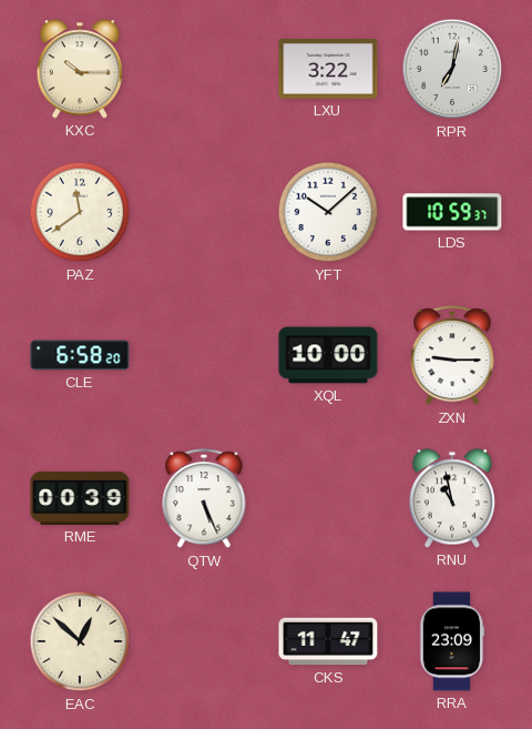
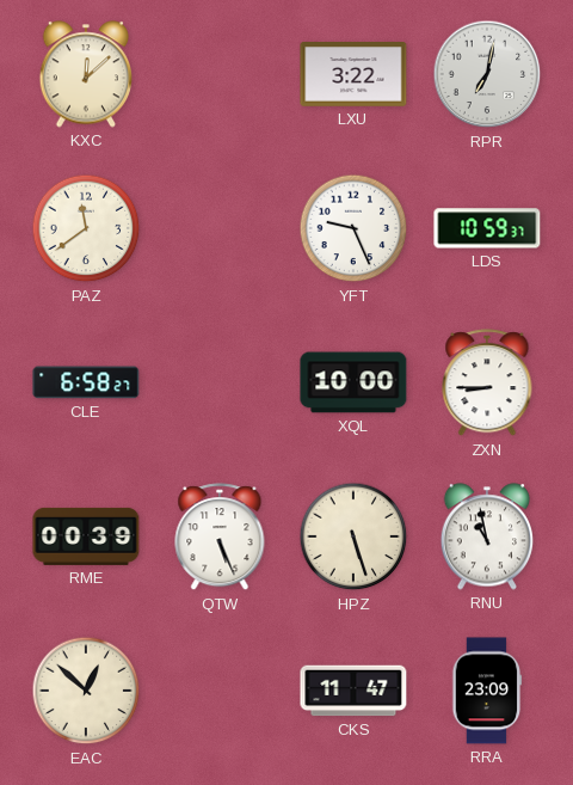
KXC: 10:15 -> 12:08 (86, 74)
YFT: 10:08 -> 9:26 (353, 228)
CLE: 6:58:20 -> 6:58:27 (86, 382)
ZXN: 9:15 -> 8:45 (487, 384)
HPZ: none -> 5:27 (353, 536)
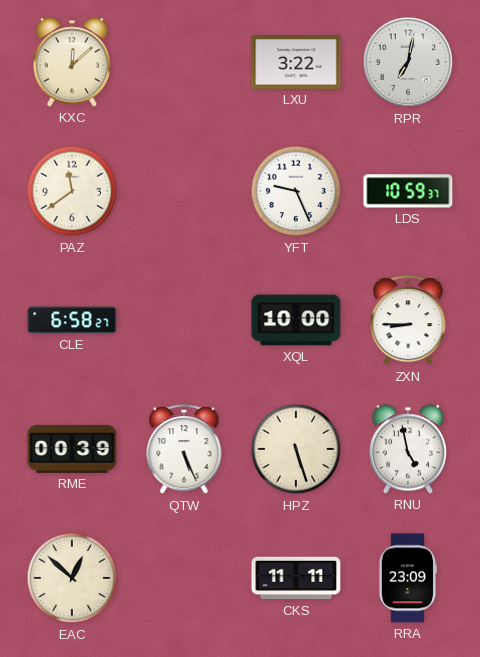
RNU: 10:58 -> 4:58 (408, 449)
CKS: 11:47 -> 11:11 (296, 578)
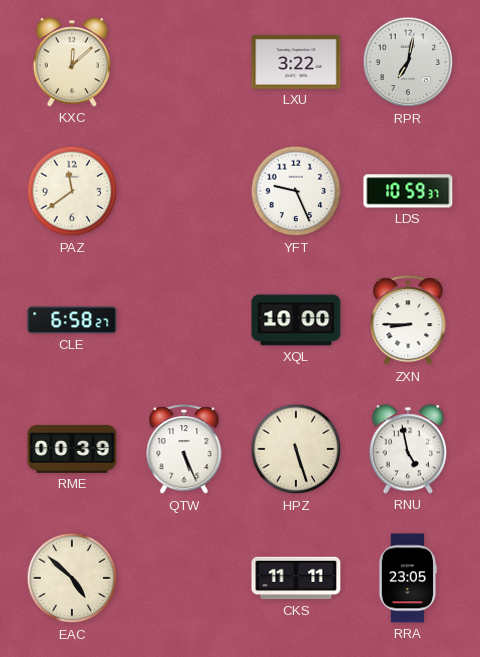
EAC: 12:52 -> 4:52 (72, 578)
RRA: 23:09 -> 23:05 (408, 578)
